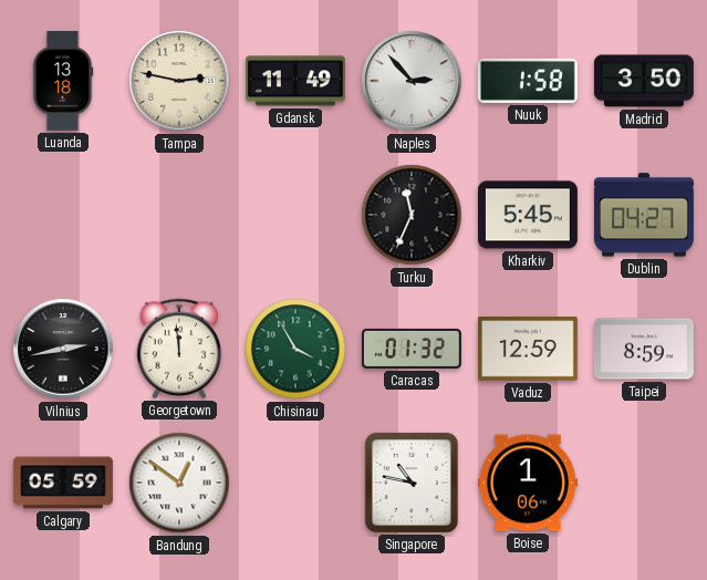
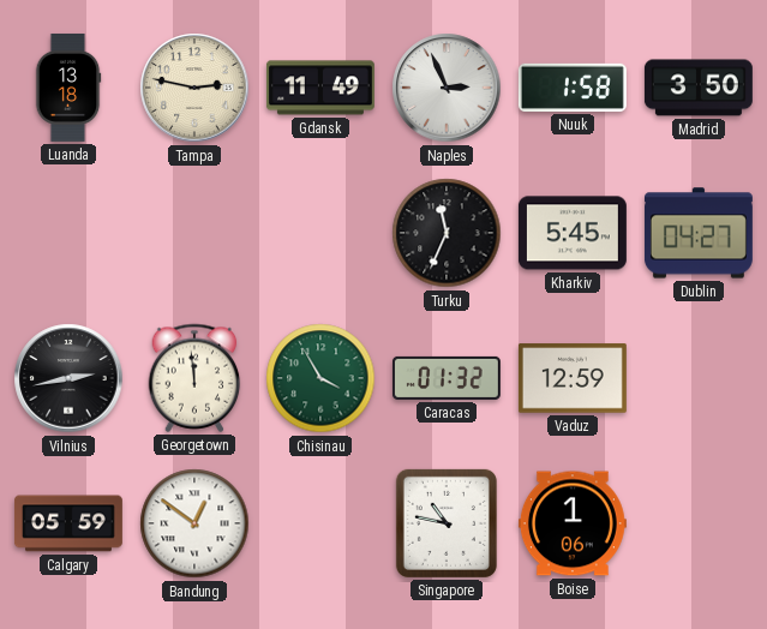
Naples: 2:53 -> 2:56 (447, 88)
Taipei: 8:59 -> none (644, 349)
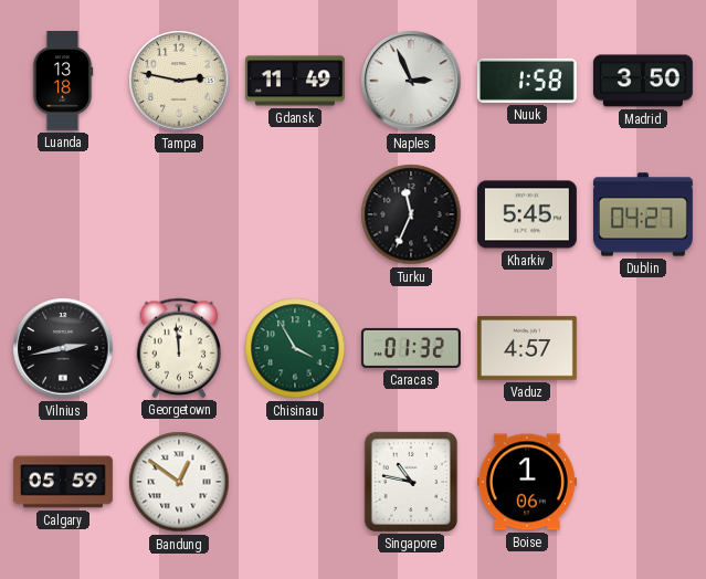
Vaduz: 12:59 -> 4:57 (527, 348)
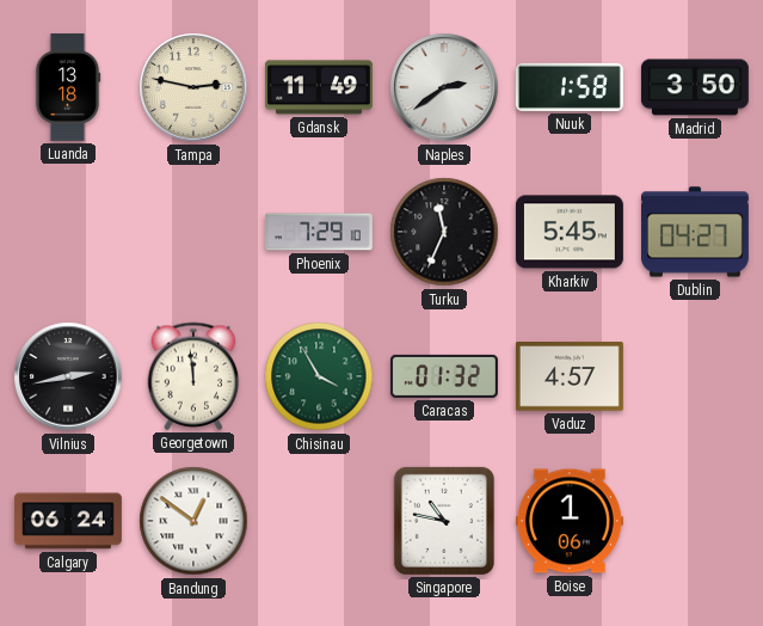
Naples: 2:56 -> 2:39 (444, 87)
Phoenix: none -> 7:29 (319, 232)
Calgary: 05:59 -> 06:24 (68, 521)
